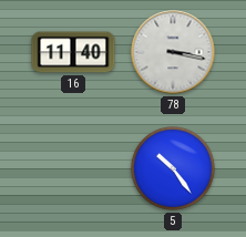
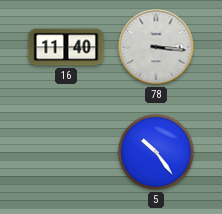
78: 3:17 -> 3:16 (156, 47)
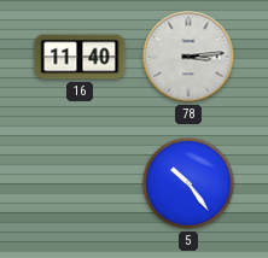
78: 3:16 -> 3:14 (188, 57)
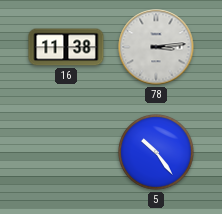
16: 11:40 -> 11:38 (66, 47)
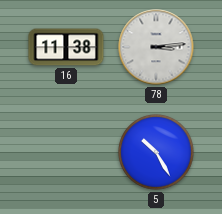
5: 10:24 -> 10:25 (156, 152)
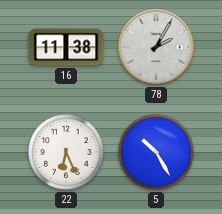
78: 3:14 -> 2:05 (156, 47)
22: none -> 6:26 (66, 152)
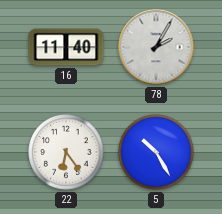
16: 11:38 -> 11:40 (66, 47)
22: 6:26 -> 6:24 (66, 152)
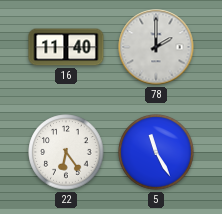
78: 2:05 -> 2:00 (156, 47)
5: 10:25 -> 11:25 (156, 152)
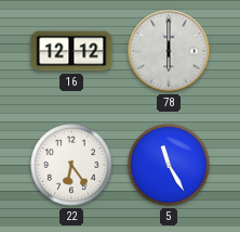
16: 11:40 -> 12:12 (71, 51)
78: 2:00 -> 6:00 (169, 51)
